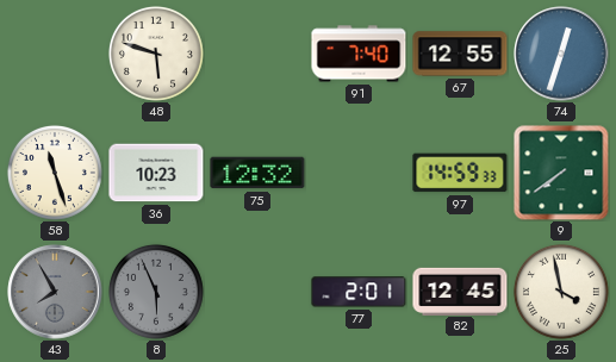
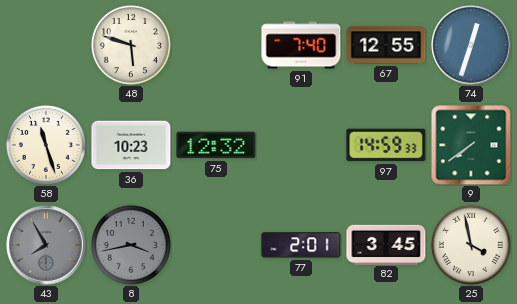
8: 5:56 -> 3:43 (131, 245)
82: 12:45 -> 3:45 (386, 244)
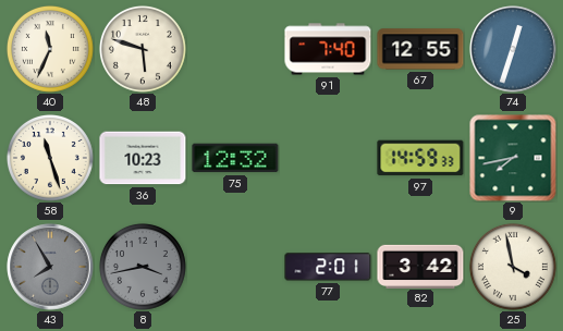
40: none -> 11:34 (50, 49)
9: 7:39 -> 7:43 (513, 158)
82: 3:45 -> 3:42 (420, 266)
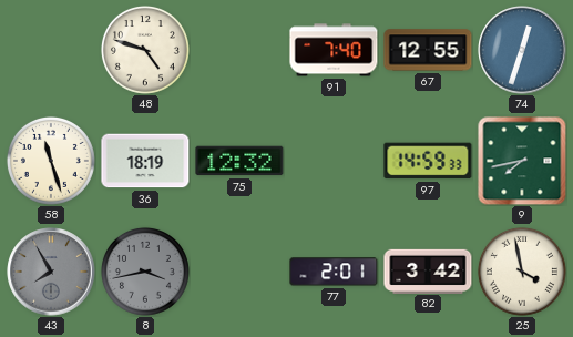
40: 11:34 -> none (50, 49)
48: 5:48 -> 4:48 (145, 50)
36: 10:23 -> 18:19 (145, 161)
